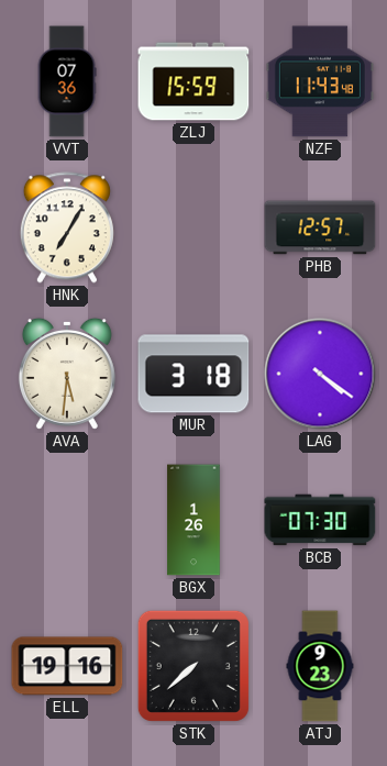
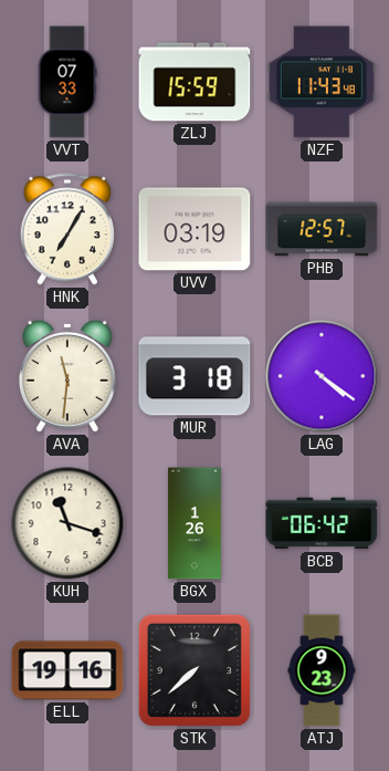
VVT: 07:36 -> 07:33 (67, 82)
UVV: none -> 03:19 (195, 229)
AVA: 5:31 -> 11:31 (67, 376)
KUH: none -> 11:18 (67, 523)
BCB: 07:30 -> 06:42 (322, 523)
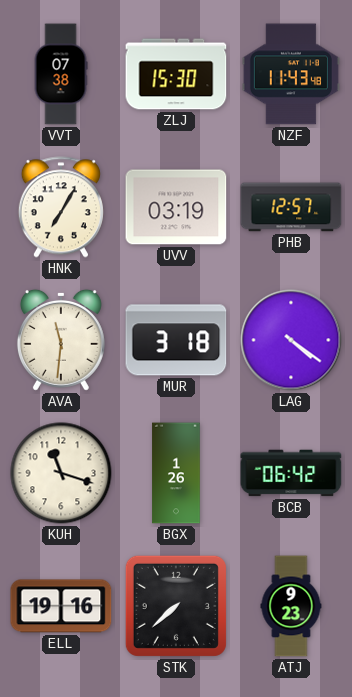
VVT: 07:33 -> 07:38 (61, 74)
ZLJ: 15:59 -> 15:30 (176, 74)
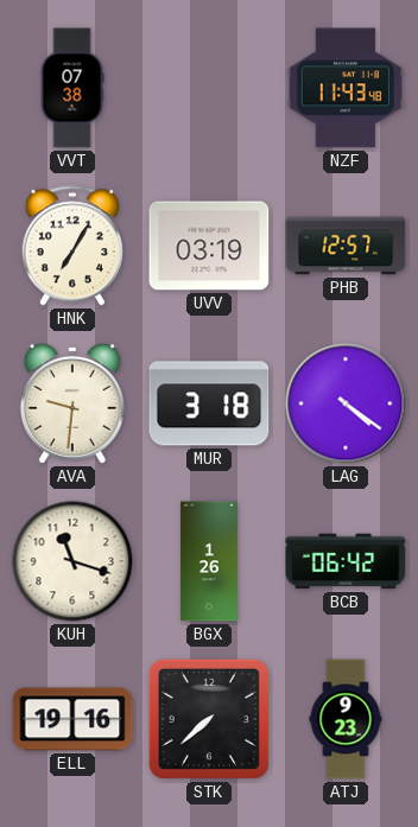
ZLJ: 15:30 -> none (176, 74)
AVA: 11:31 -> 9:31 (72, 403)
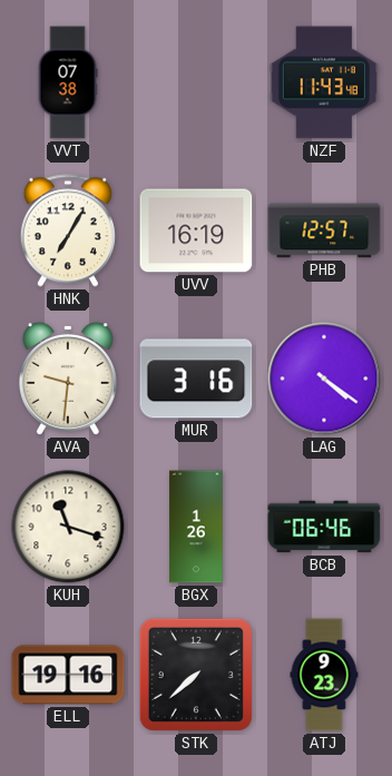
UVV: 03:19 -> 16:19 (196, 230)
MUR: 3:18 -> 3:16 (196, 379)
BCB: 06:42 -> 06:46 (324, 527)
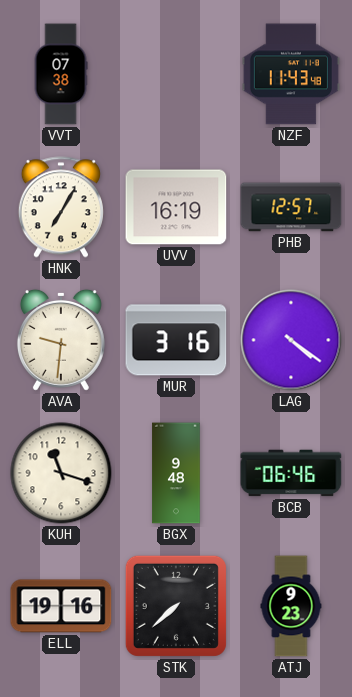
BGX: 1:26 -> 9:48 (176, 473)
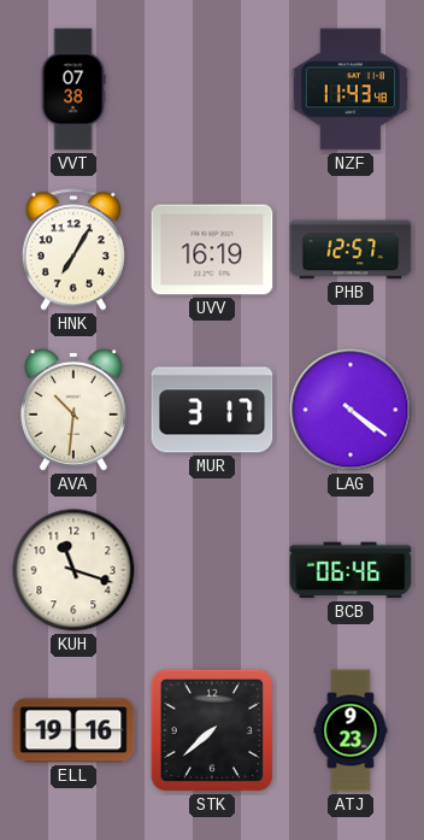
AVA: 9:31 -> 10:31 (73, 410)
MUR: 3:16 -> 3:17 (212, 410)
BGX: 9:48 -> none (176, 473)
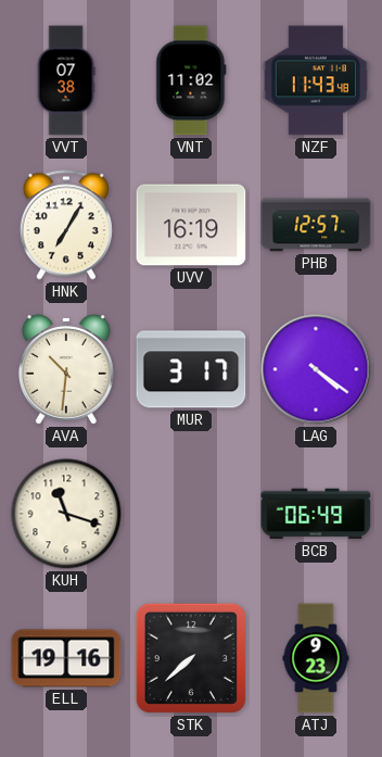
VNT: none -> 11:02 (191, 80)
BCB: 06:46 -> 06:49 (316, 514)
